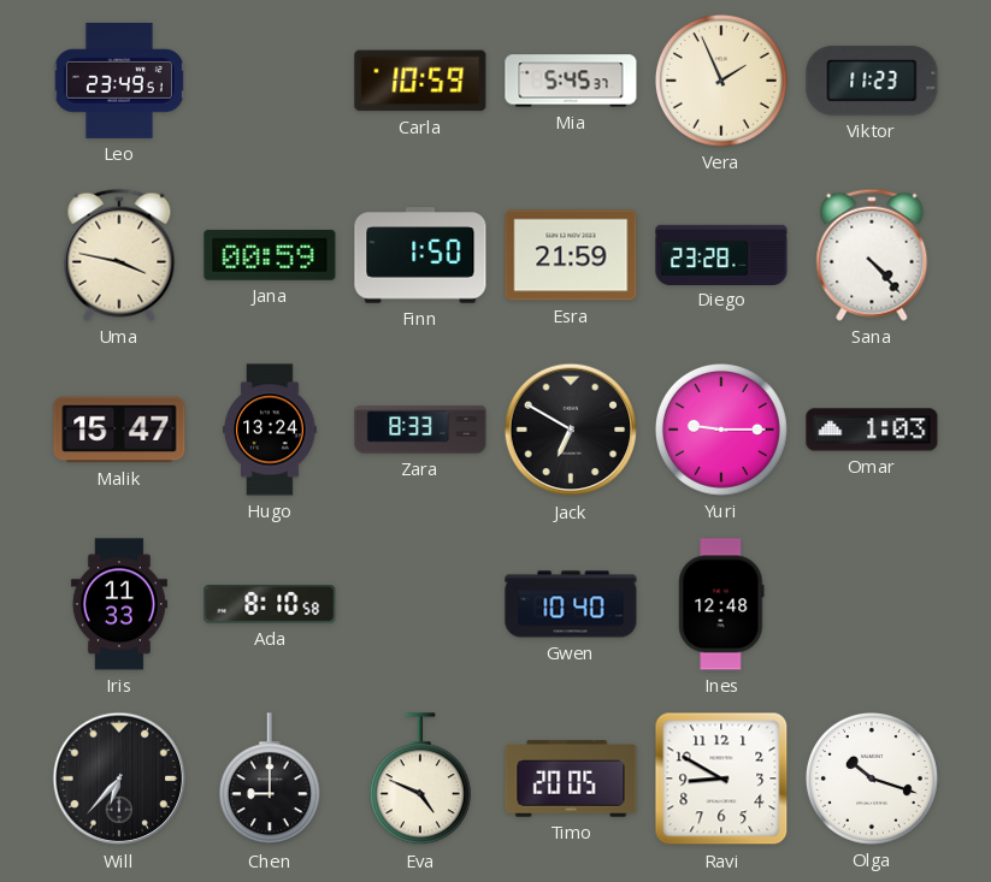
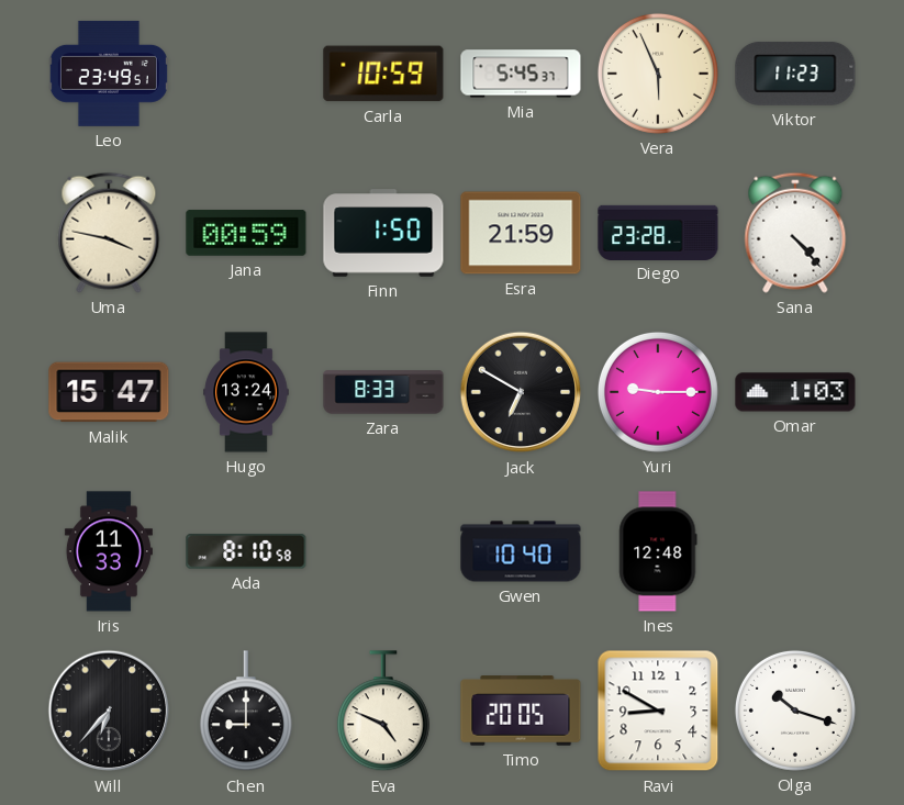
Vera: 1:56 -> 5:56 (658, 74)
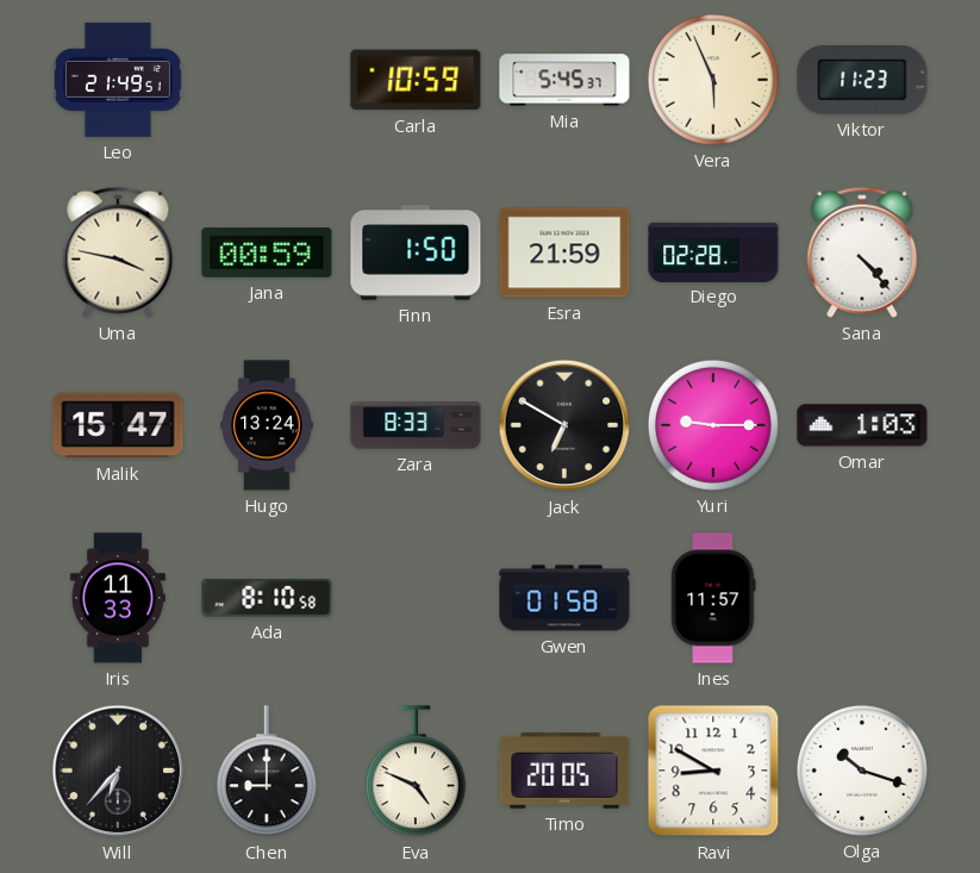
Leo: 23:49 -> 21:49 (118, 80)
Diego: 23:28 -> 02:28 (713, 251)
Gwen: 10:40 -> 01:58 (564, 598)
Ines: 12:48 -> 11:57 (713, 598)
